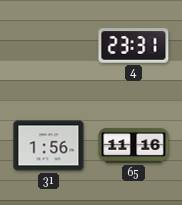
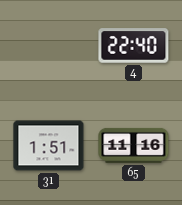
4: 23:31 -> 22:40 (134, 46)
31: 1:56 -> 1:51 (49, 146)
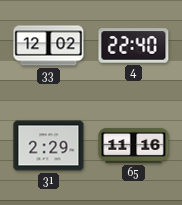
33: none -> 12:02 (49, 46)
31: 1:51 -> 2:29 (49, 146)
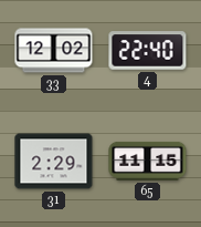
65: 11:16 -> 11:15 (148, 161)
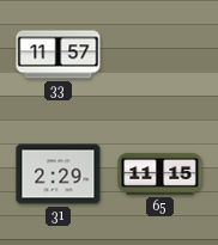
33: 12:02 -> 11:57 (59, 55)
4: 22:40 -> none (148, 51)
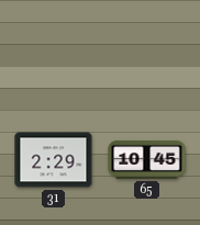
33: 11:57 -> none (59, 55)
65: 11:15 -> 10:45 (147, 159)
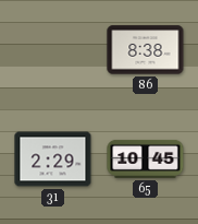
86: none -> 8:38 (146, 50)
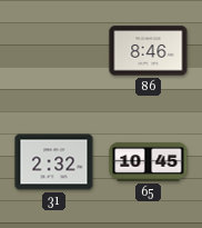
86: 8:38 -> 8:46 (149, 51)
31: 2:29 -> 2:32 (54, 162)
